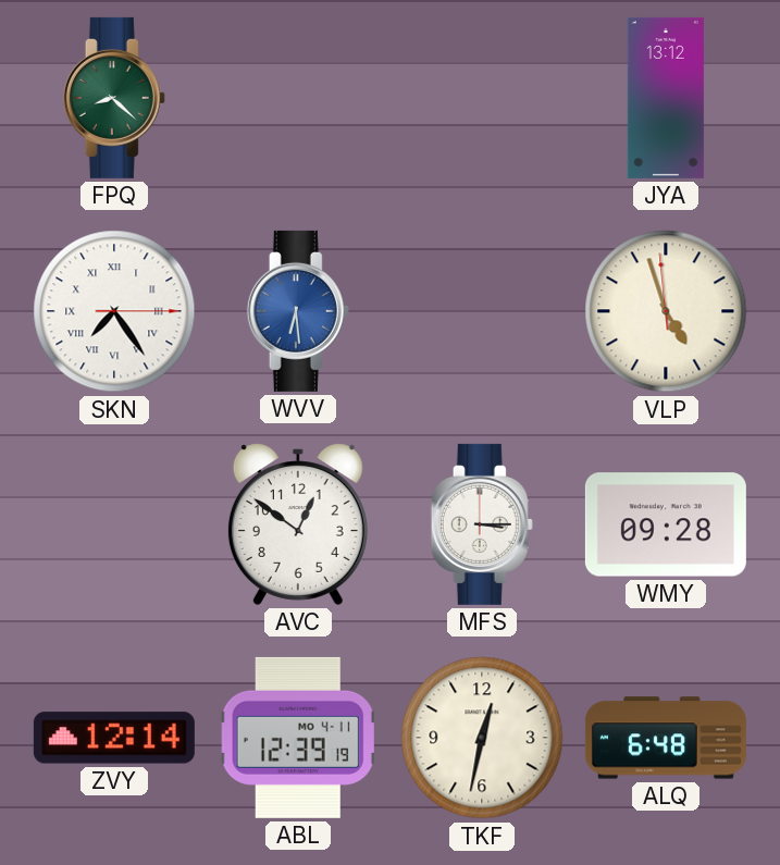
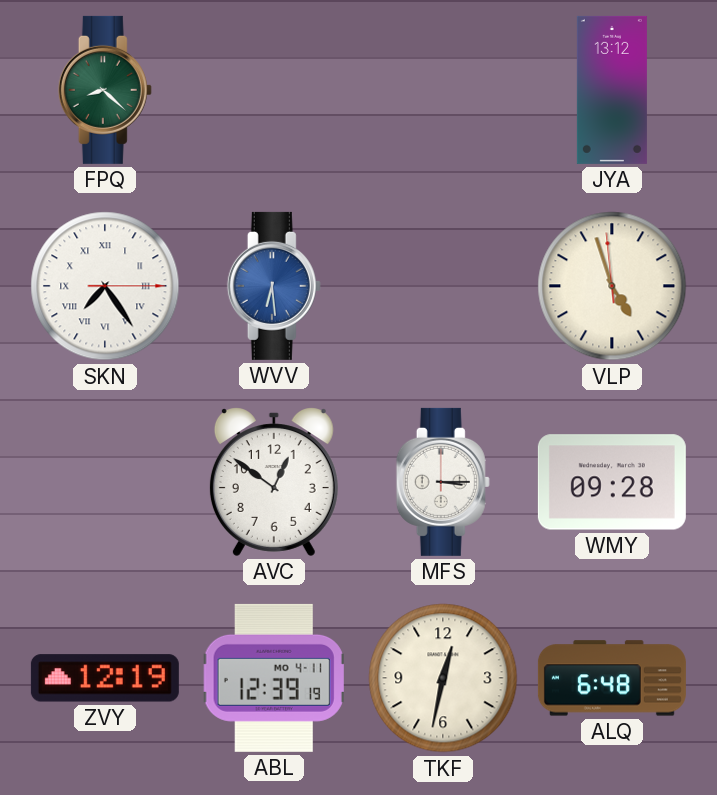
ZVY: 12:14 -> 12:19 (105, 678)
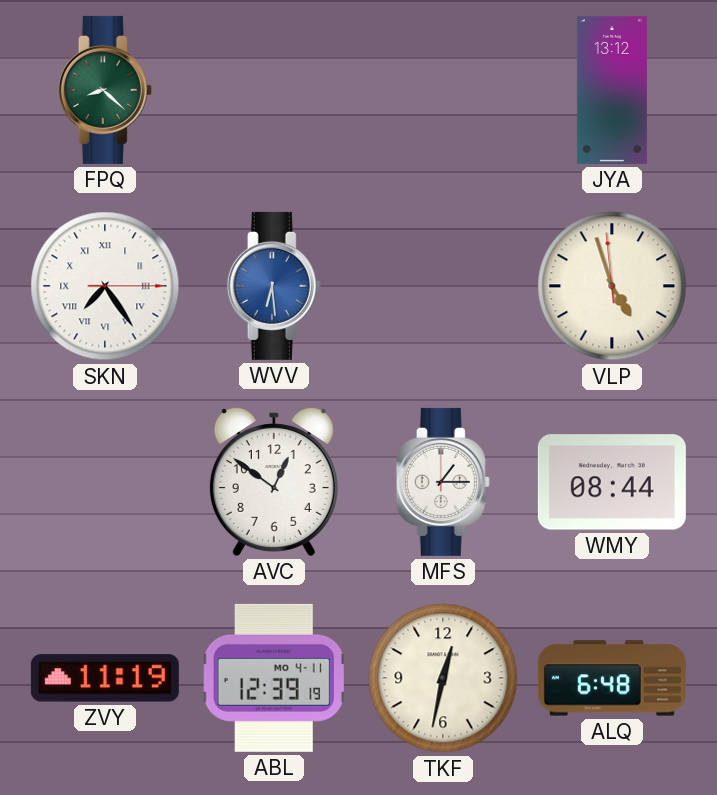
MFS: 3:15 -> 1:15 (443, 482)
WMY: 09:28 -> 08:44 (612, 482)
ZVY: 12:19 -> 11:19 (105, 678)
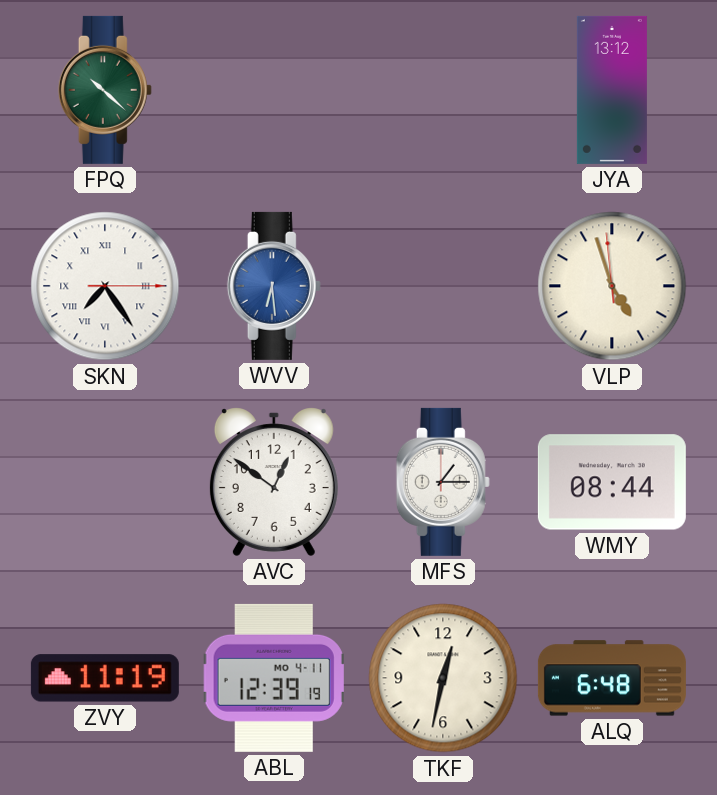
FPQ: 8:22 -> 10:22 (105, 90)
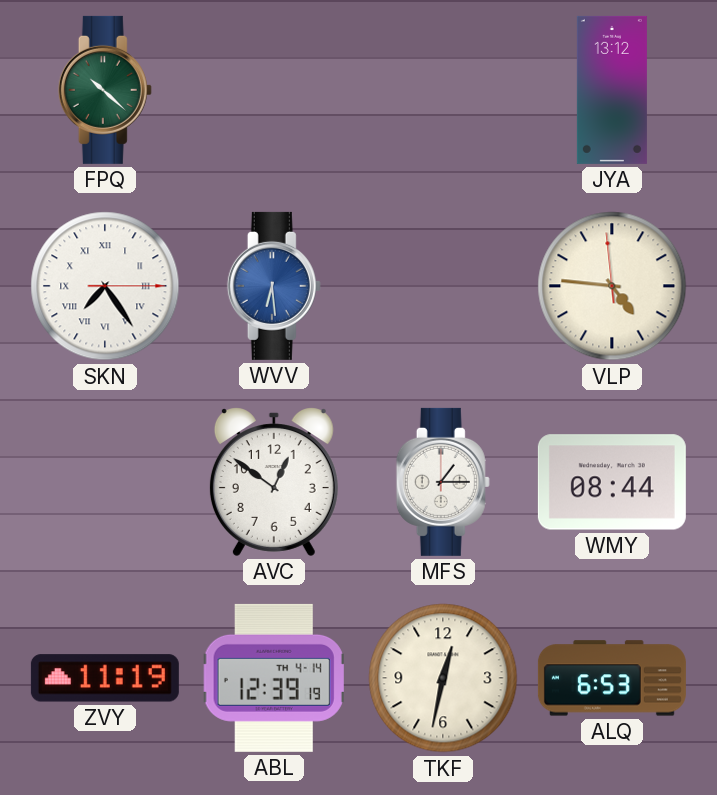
VLP: 4:56 -> 4:45 (612, 286)
ABL date: MO 4-11 -> TH 4-14 (274, 678)
ALQ: 6:48 -> 6:53 (612, 678)
